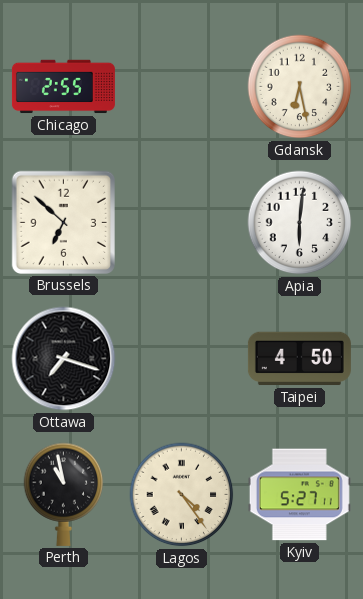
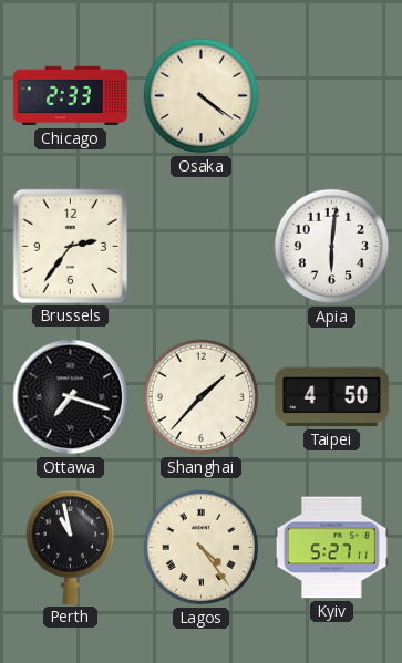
Chicago: 2:55 -> 2:33 (70, 96)
Osaka: none -> 4:21 (202, 96)
Gdansk: 6:28 -> none (300, 87)
Brussels: 6:52 -> 2:36 (70, 246)
Shanghai: none -> 1:37 (202, 397)
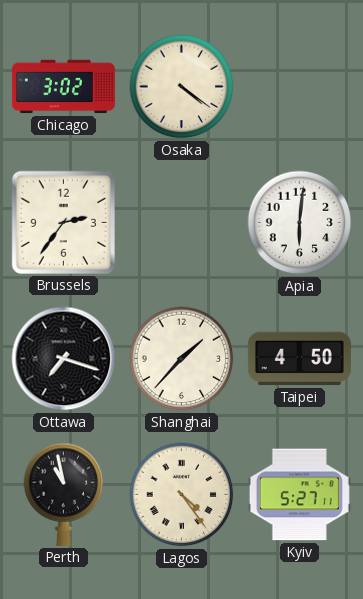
Chicago: 2:33 -> 3:02 (63, 87)
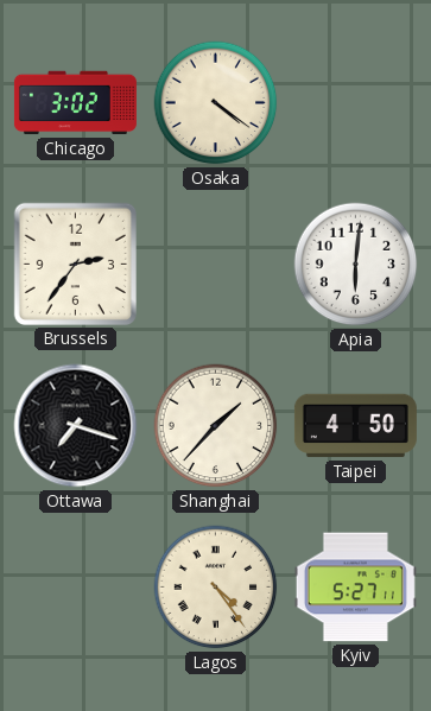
Perth: 10:58 -> none (64, 494)
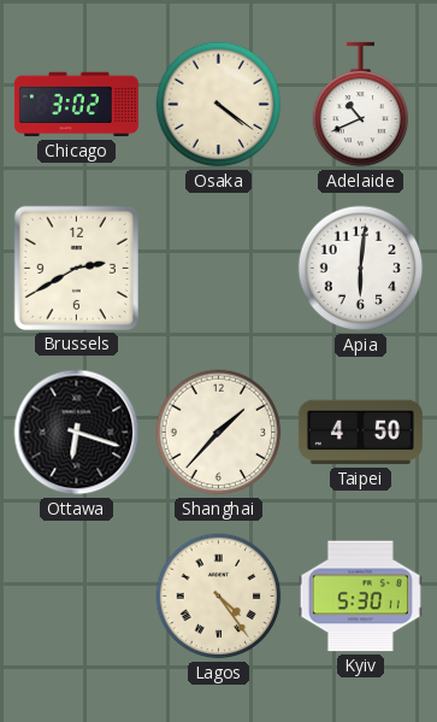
Adelaide: none -> 10:41 (361, 105)
Brussels: 2:36 -> 2:40 (76, 268)
Ottawa: 7:18 -> 6:18 (77, 433)
Kyiv: 5:27 -> 5:30 (360, 597)
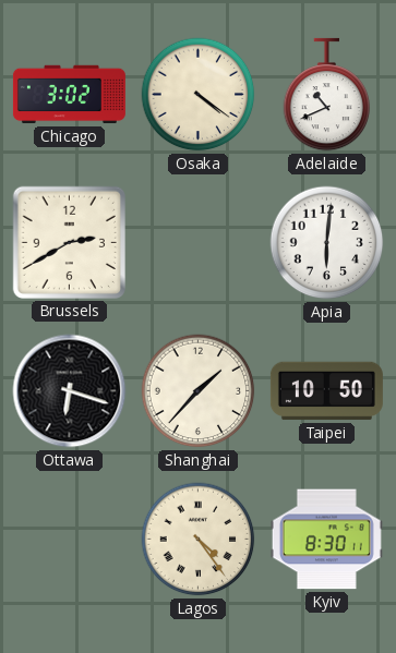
Taipei: 4:50 -> 10:50 (326, 391)
Kyiv: 5:30 -> 8:30 (326, 540)
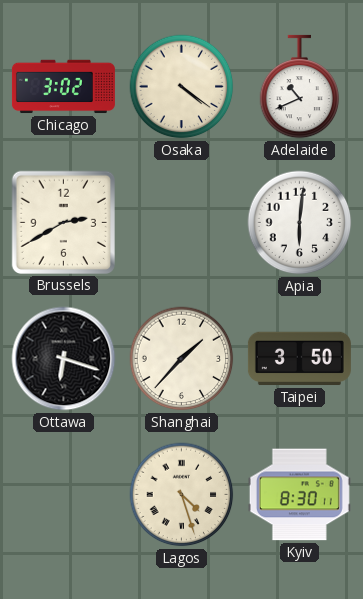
Taipei: 10:50 -> 3:50 (299, 359)
Lagos: 4:24 -> 4:27 (182, 495)
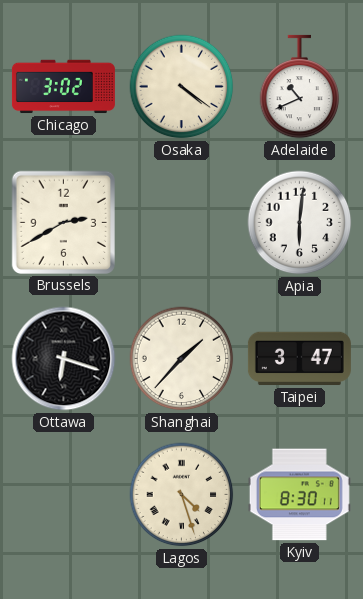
Taipei: 3:50 -> 3:47 (299, 359)
